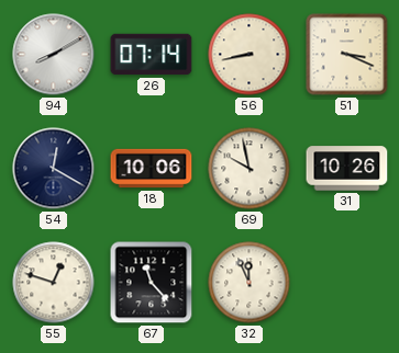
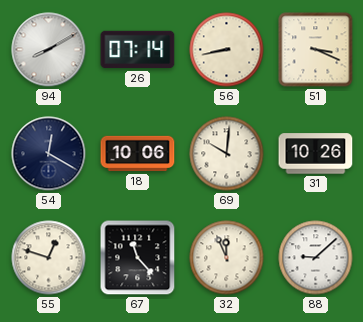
69: 9:58 -> 10:01 (227, 154)
88: none -> 9:08 (316, 258)
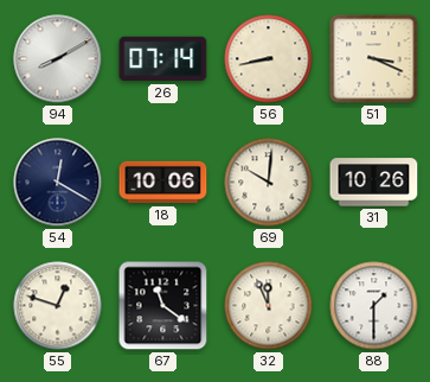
67: 11:23 -> 11:21 (163, 306)
88: 9:08 -> 1:30 (374, 306)
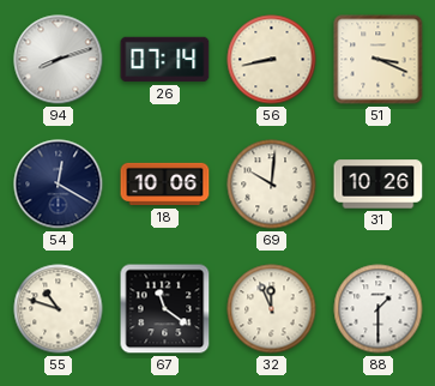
94: 8:10 -> 8:12 (59, 60)
55: 12:48 -> 10:48 (59, 309)
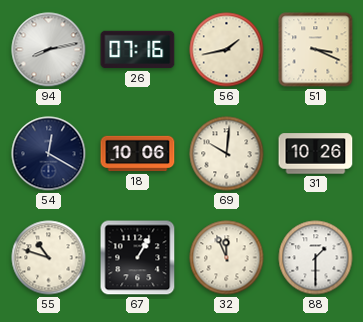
94: 8:12 -> 8:13 (49, 50)
26: 07:14 -> 07:16 (138, 50)
56: 8:43 -> 1:43 (227, 50)
67: 11:21 -> 1:05 (138, 258)
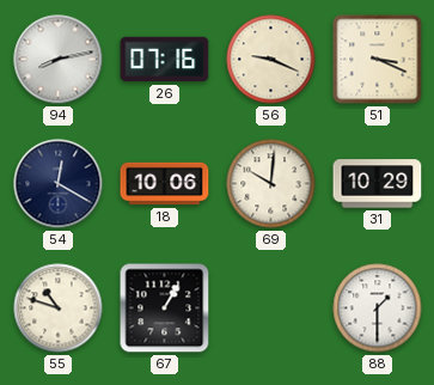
56: 1:43 -> 9:19 (271, 60)
31: 10:26 -> 10:29 (378, 184)
32: 11:56 -> none (227, 258)
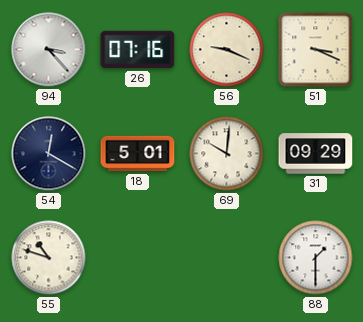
94: 8:13 -> 3:23 (49, 50)
18: 10:06 -> 5:01 (138, 154)
31: 10:29 -> 09:29 (316, 154)
67: 1:05 -> none (165, 308)
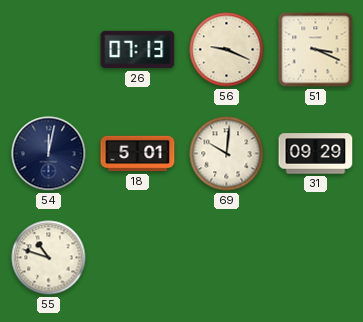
94: 3:23 -> none (49, 50)
26: 07:16 -> 07:13 (138, 50)
54: 12:20 -> 12:02 (49, 154)
88: 1:30 -> none (316, 258)
